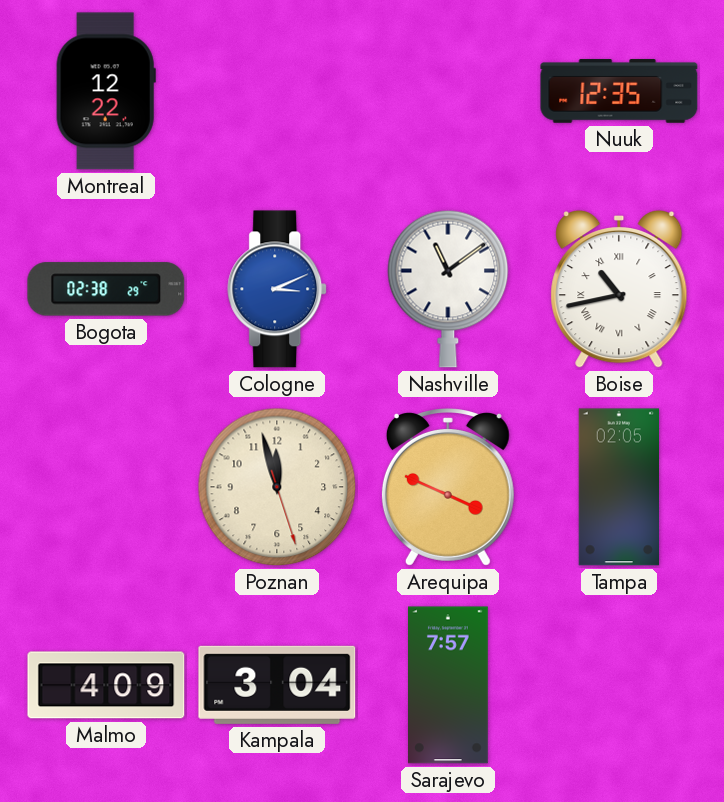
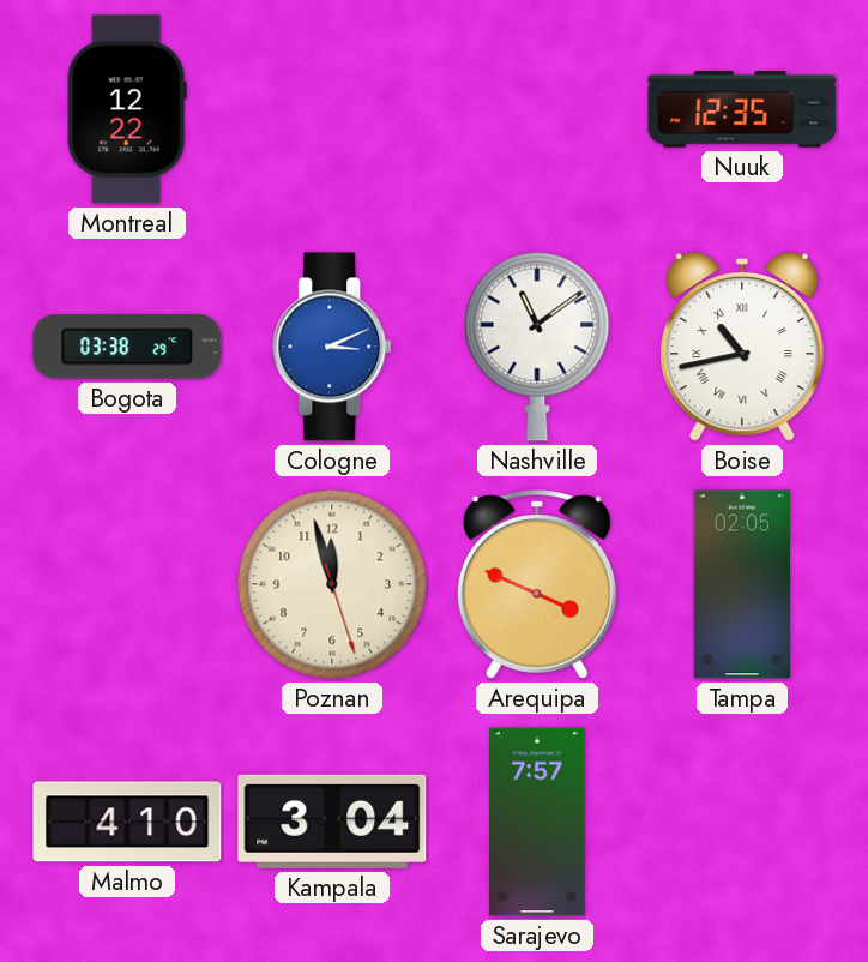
Bogota: 02:38 -> 03:38 (127, 347)
Malmo: 4:09 -> 4:10 (127, 822)
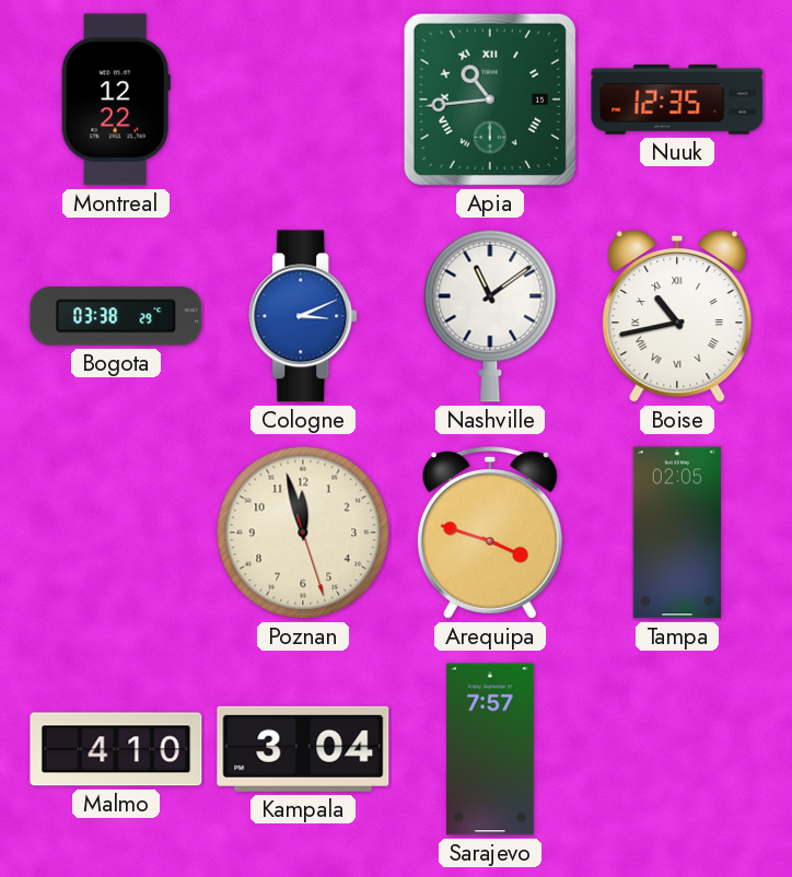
Apia: none -> 10:44 (490, 100)
Arequipa: 3:49 -> 3:48 (490, 534)
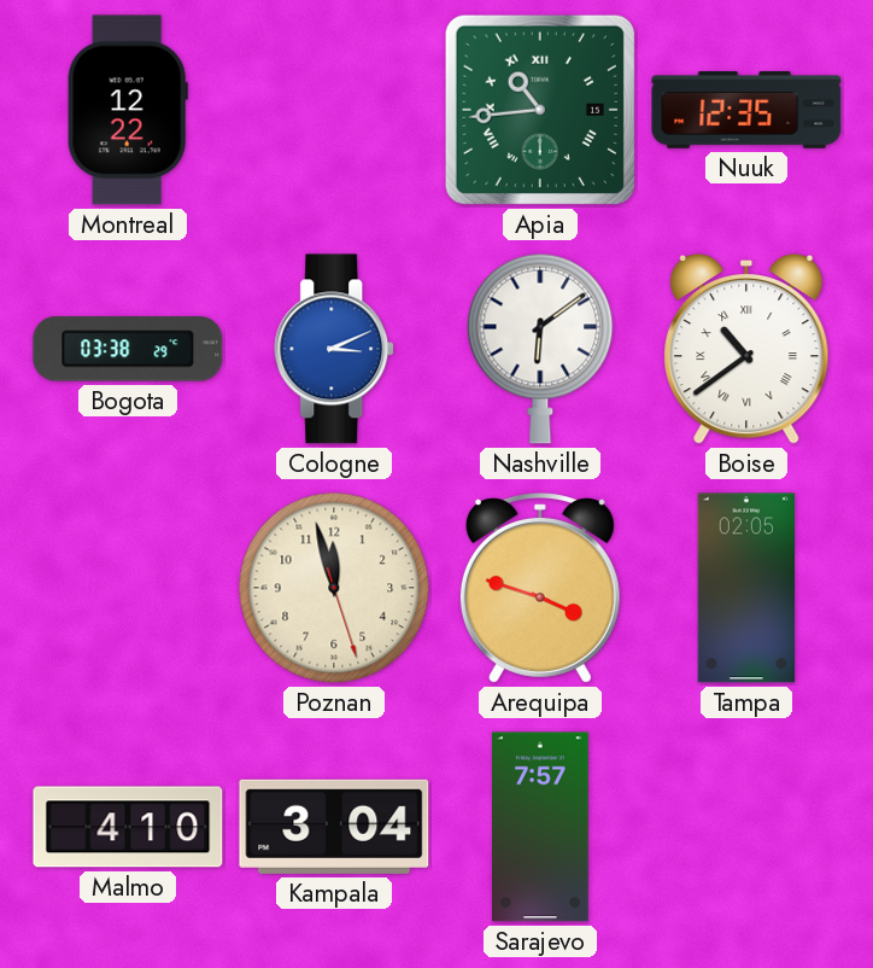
Nashville: 11:09 -> 6:09 (540, 349)
Boise: 10:43 -> 10:39 (746, 349)
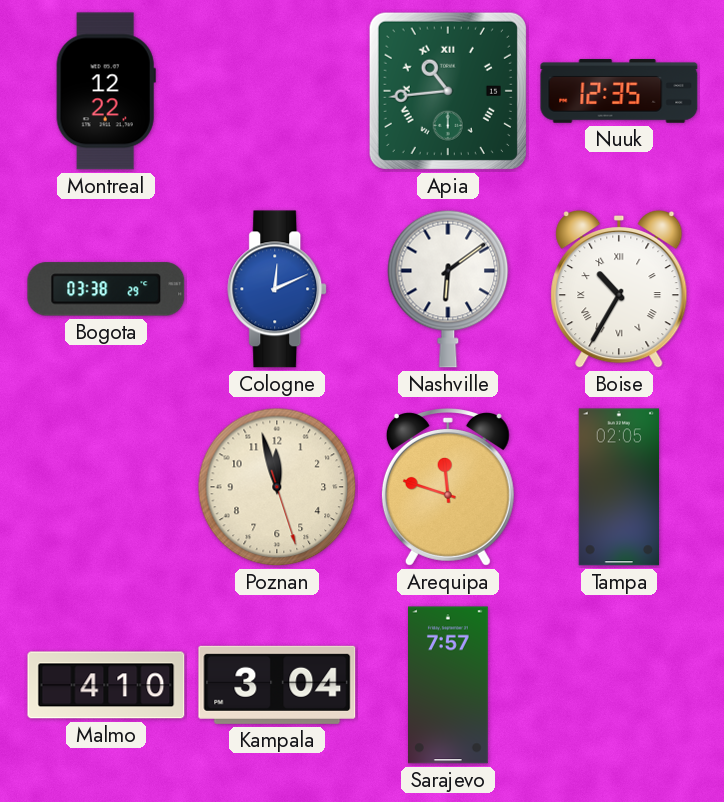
Cologne: 3:11 -> 12:11 (278, 289)
Boise: 10:39 -> 10:35 (619, 289)
Arequipa: 3:48 -> 11:48 (448, 488)
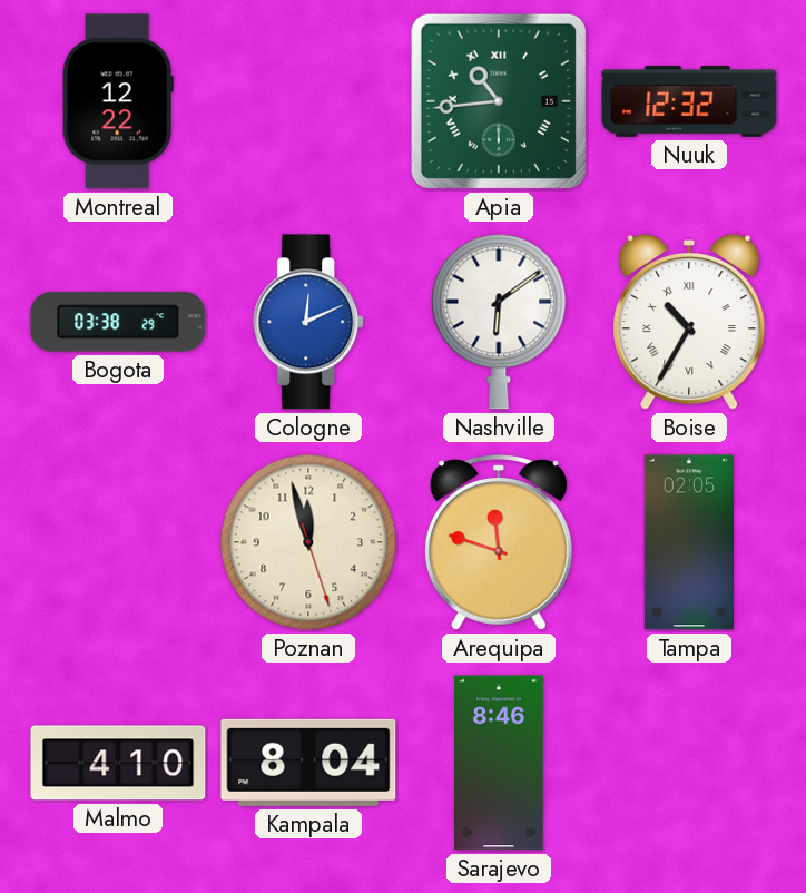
Nuuk: 12:35 -> 12:32 (689, 101)
Kampala: 3:04 -> 8:04 (308, 763)
Sarajevo: 7:57 -> 8:46 (500, 763)
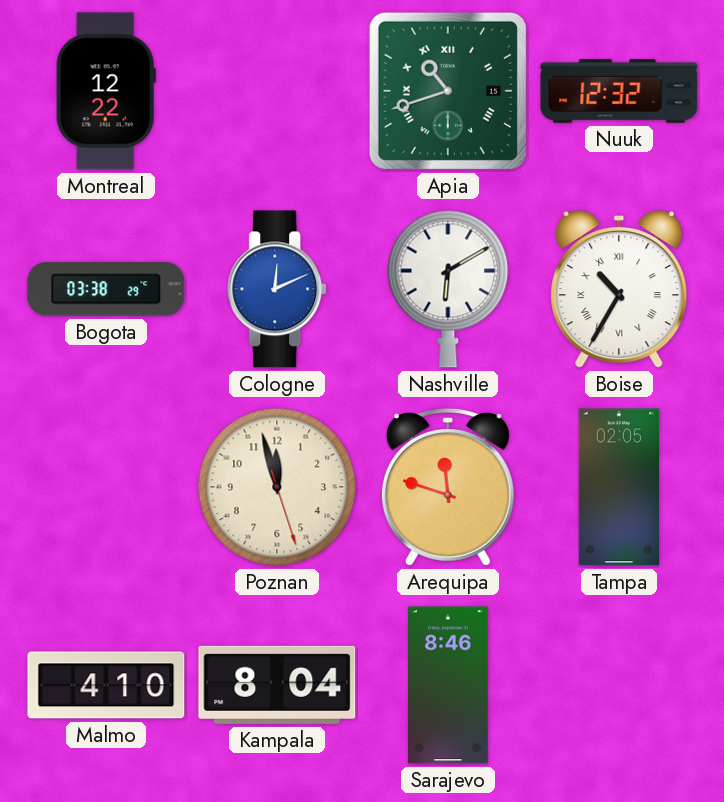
Apia: 10:44 -> 10:42 (448, 91)
Nashville: 6:09 -> 6:10 (448, 289)
